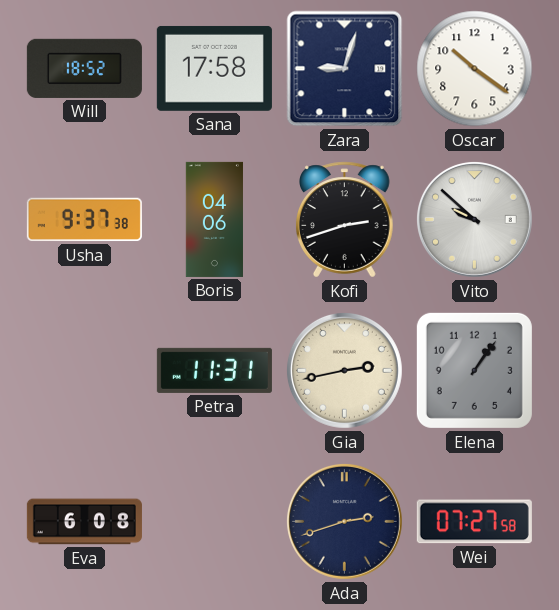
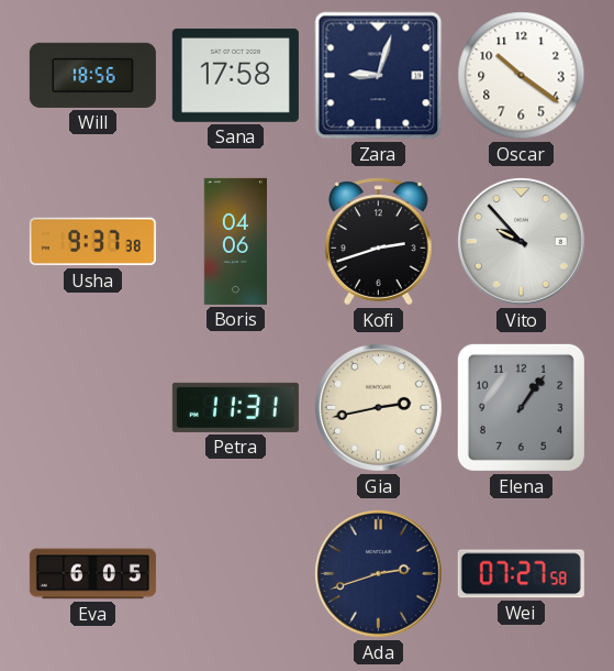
Will: 18:52 -> 18:56 (92, 75)
Vito: 9:52 -> 9:53 (521, 241)
Eva: 6:08 -> 6:05 (92, 574)
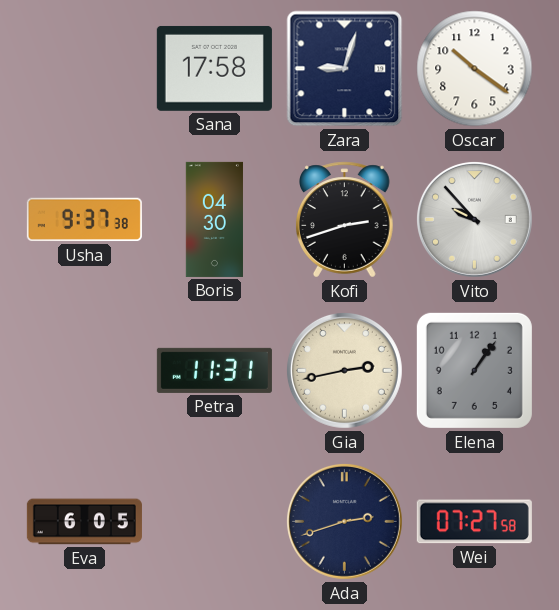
Will: 18:56 -> none (92, 75)
Boris: 04:06 -> 04:30 (214, 219)
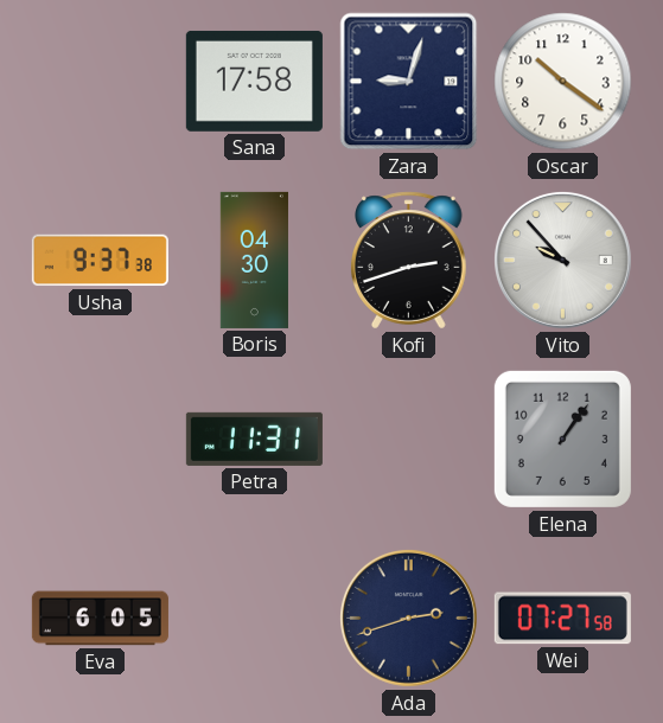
Gia: 2:43 -> none (344, 370)
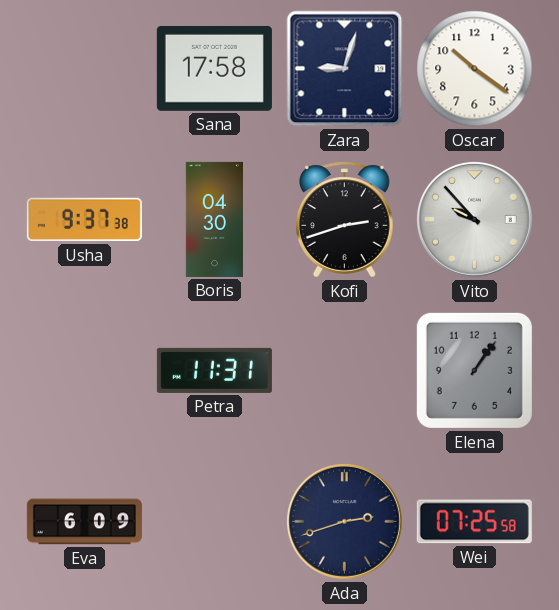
Eva: 6:05 -> 6:09 (84, 522)
Wei: 07:27 -> 07:25 (474, 522)
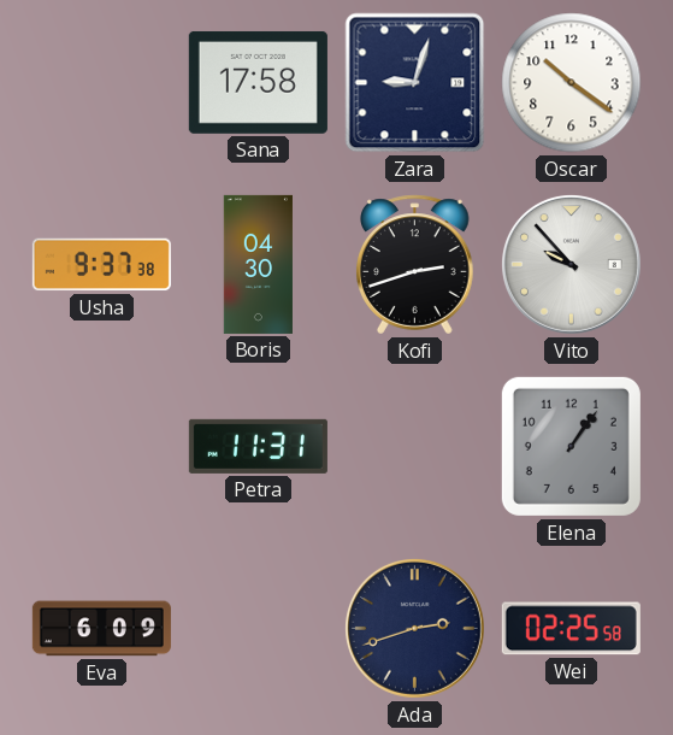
Wei: 07:25 -> 02:25 (571, 629)
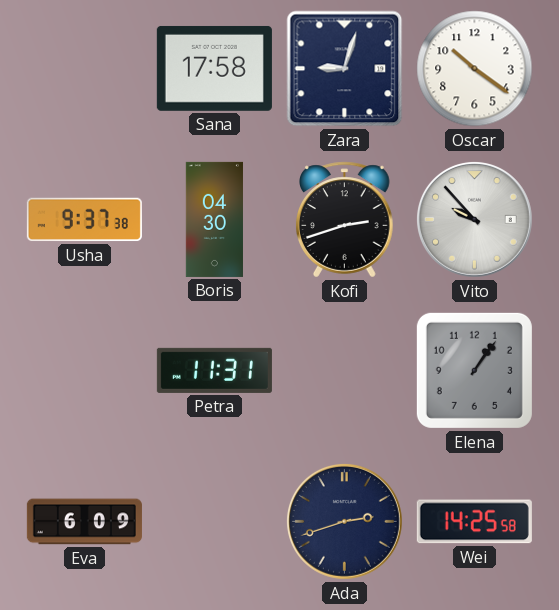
Wei: 02:25 -> 14:25 (474, 522)
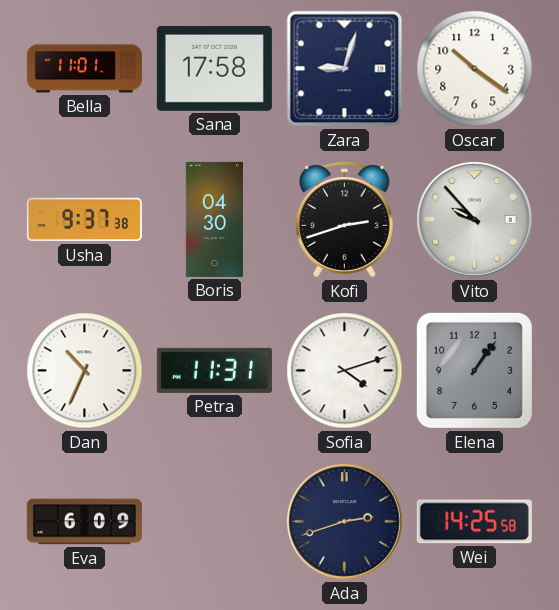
Bella: none -> 11:01 (84, 69)
Dan: none -> 10:34 (85, 371)
Sofia: none -> 4:12 (345, 371)
